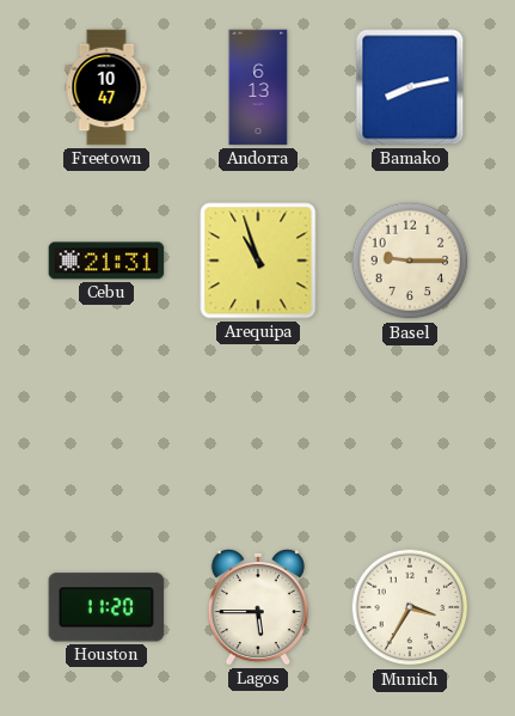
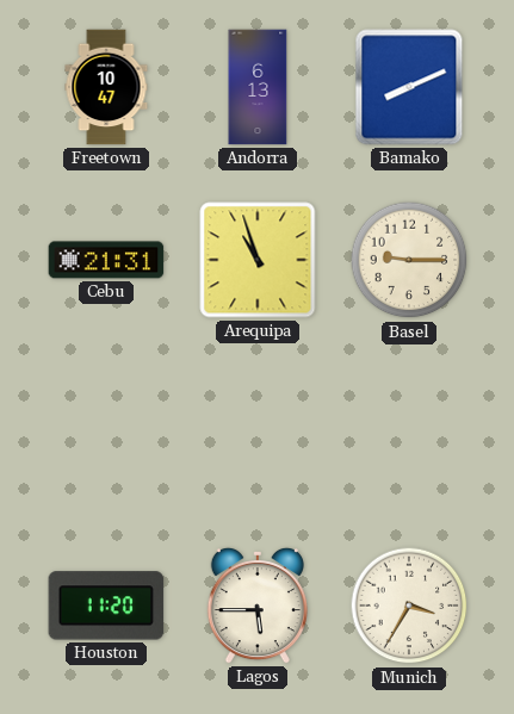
Bamako: 8:13 -> 8:11 (409, 87)
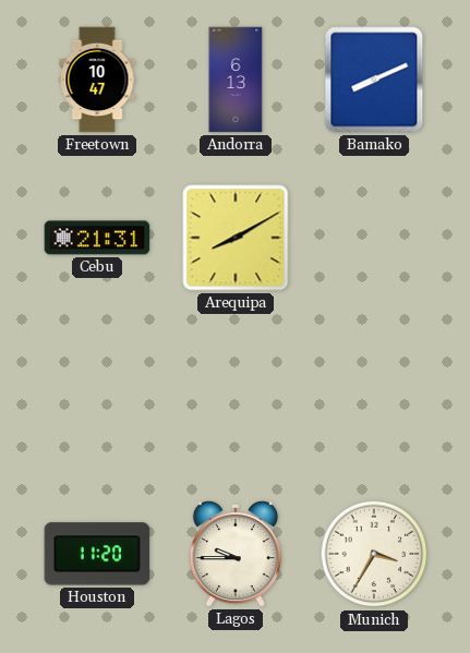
Arequipa: 10:57 -> 8:10 (236, 238)
Basel: 9:15 -> none (409, 260)
Lagos: 5:45 -> 9:45 (236, 554)
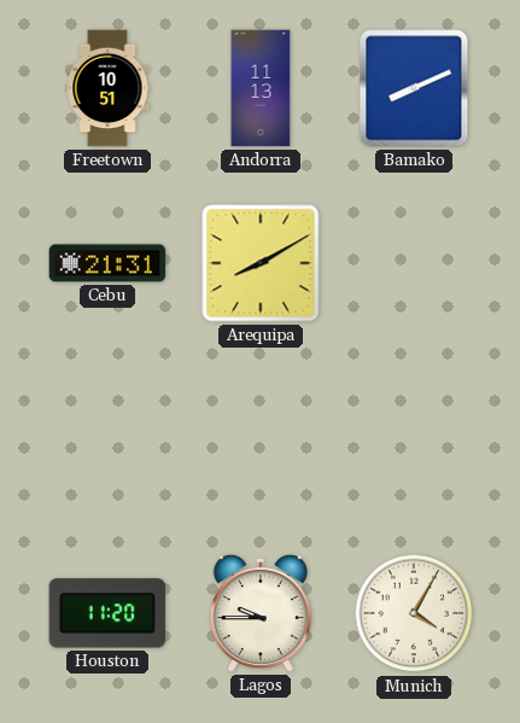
Freetown: 10:47 -> 10:51 (107, 88)
Andorra: 6:13 -> 11:13 (261, 88)
Munich: 3:35 -> 4:05 (414, 613)
